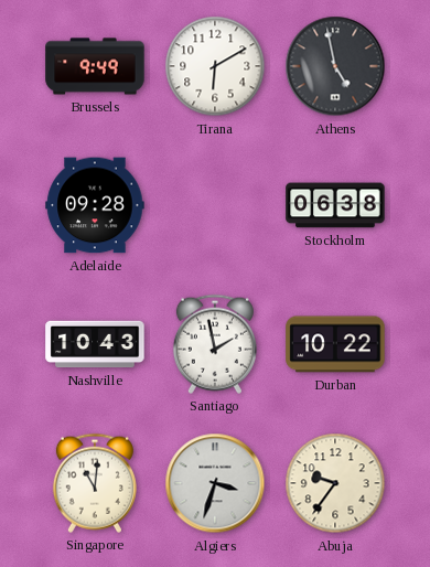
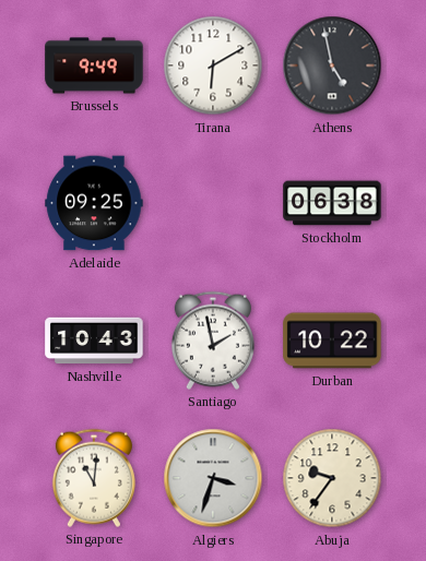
Adelaide: 09:28 -> 09:25 (94, 203)
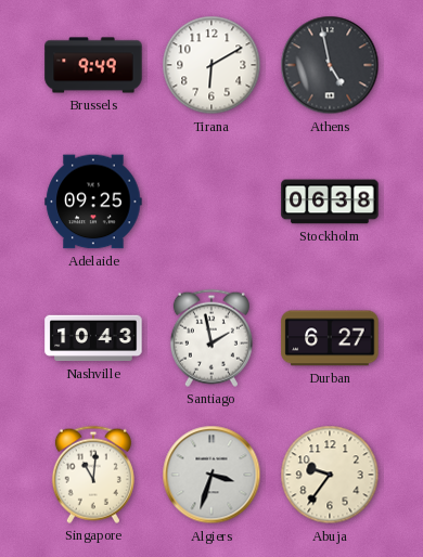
Durban: 10:22 -> 6:27 (330, 338)
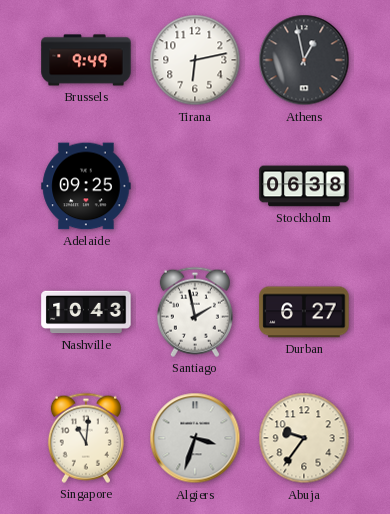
Tirana: 6:10 -> 6:13 (195, 60)
Athens: 4:58 -> 12:58 (304, 60)
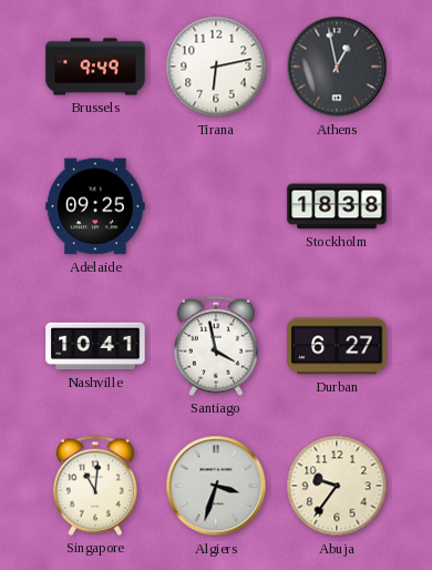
Stockholm: 06:38 -> 18:38 (337, 206)
Nashville: 10:43 -> 10:41 (95, 346)
Santiago: 1:58 -> 3:58 (216, 346)
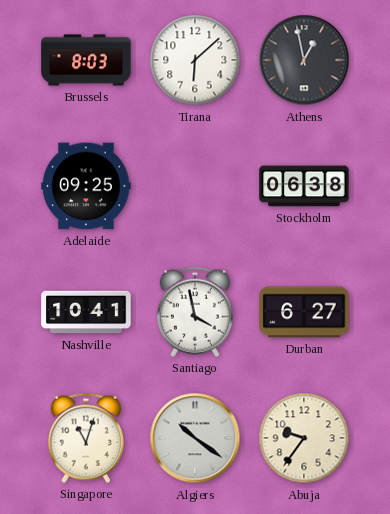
Brussels: 9:49 -> 8:03 (86, 60)
Tirana: 6:13 -> 6:08 (195, 60)
Stockholm: 18:38 -> 06:38 (304, 186)
Singapore: 11:01 -> 11:03 (86, 438)
Algiers: 3:33 -> 10:21 (195, 438)
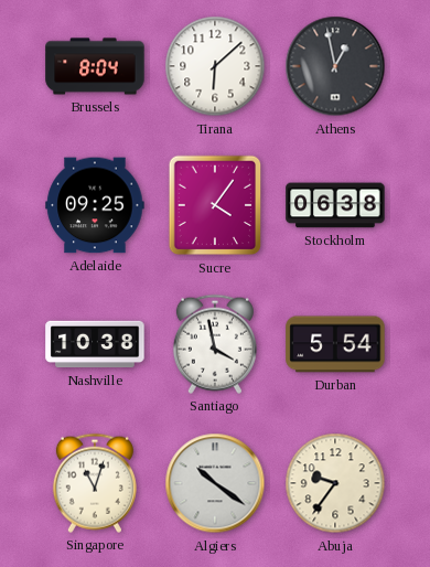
Brussels: 8:03 -> 8:04 (95, 66)
Sucre: none -> 4:06 (215, 205)
Nashville: 10:41 -> 10:38 (95, 344)
Durban: 6:27 -> 5:54 (335, 344)
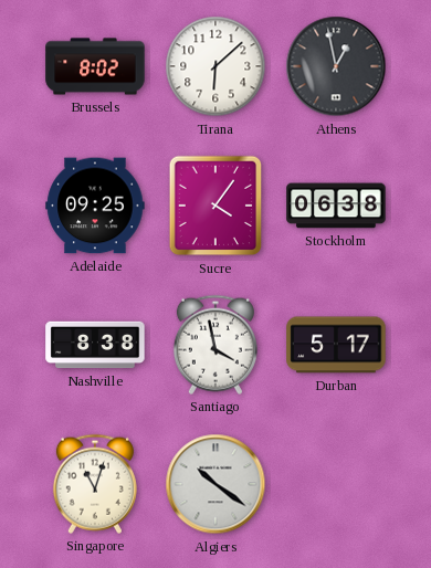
Brussels: 8:04 -> 8:02 (95, 66)
Nashville: 10:38 -> 8:38 (95, 345)
Durban: 5:54 -> 5:17 (336, 345)
Abuja: 9:36 -> none (335, 483)
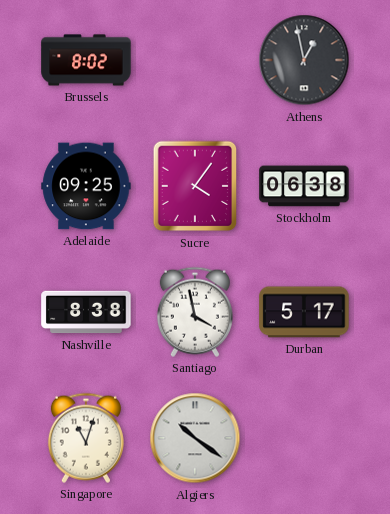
Tirana: 6:08 -> none (215, 66)
